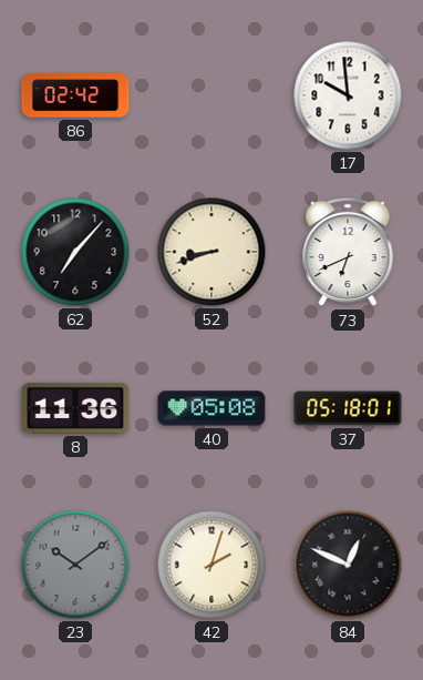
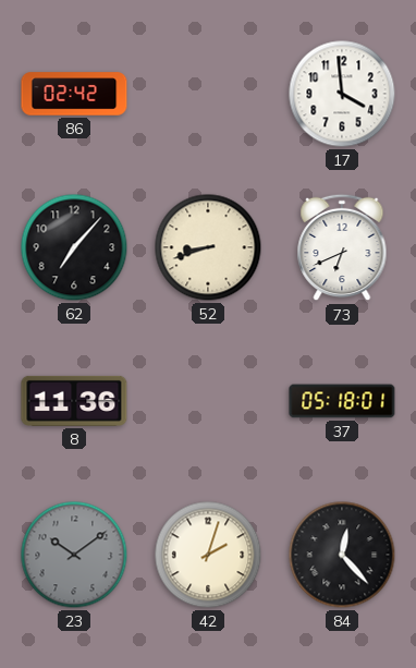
17: 9:59 -> 3:59 (342, 94)
40: 05:08 -> none (211, 408)
84: 12:49 -> 12:23 (342, 555)
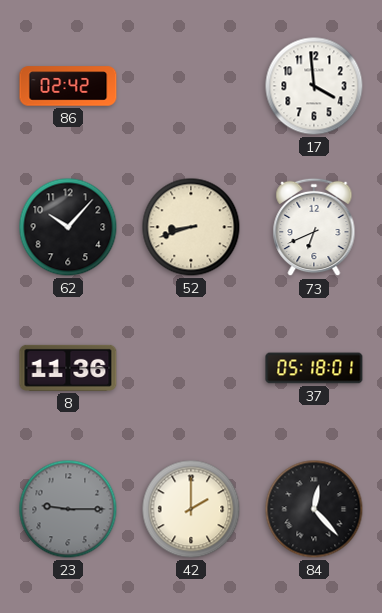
62: 7:07 -> 10:07 (68, 227)
23: 10:09 -> 9:15 (68, 509)
42: 2:03 -> 2:00 (191, 509)
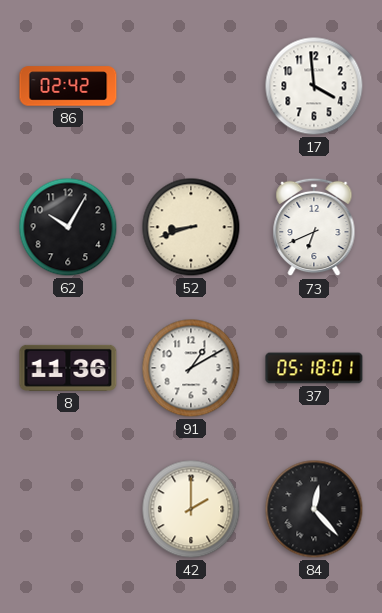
62: 10:07 -> 10:05 (68, 227)
91: none -> 1:10 (191, 368)
23: 9:15 -> none (68, 509)
